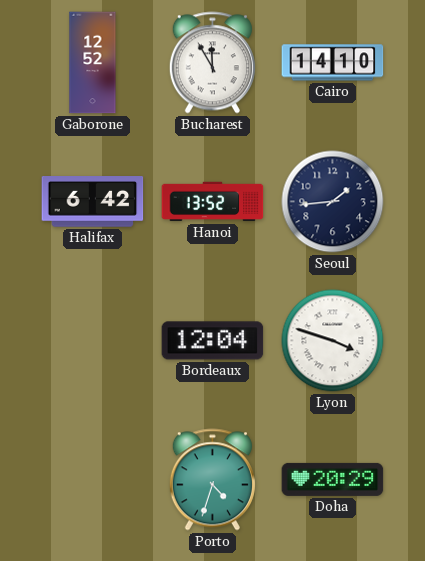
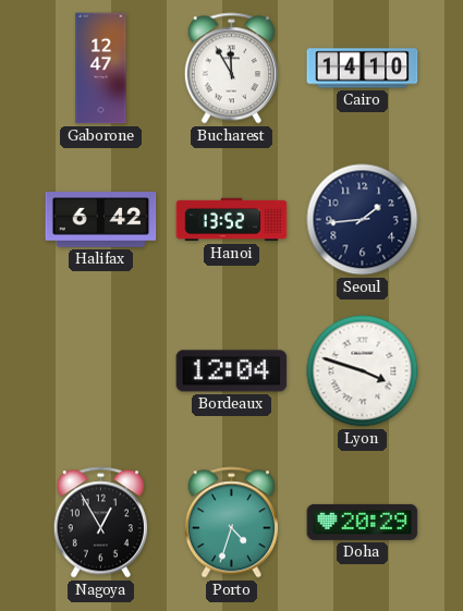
Gaborone: 12:52 -> 12:47 (101, 69)
Nagoya: none -> 12:55 (100, 523)
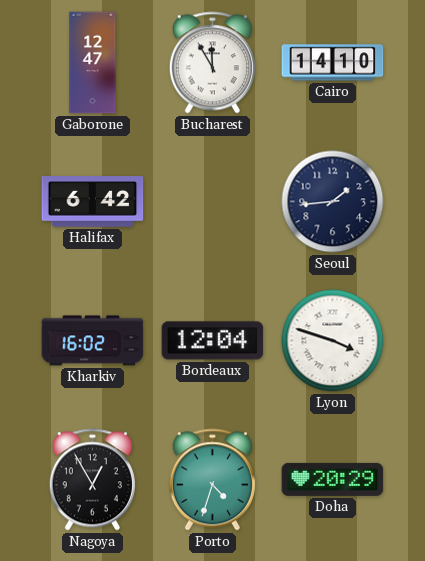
Hanoi: 13:52 -> none (232, 220)
Kharkiv: none -> 16:02 (93, 341)
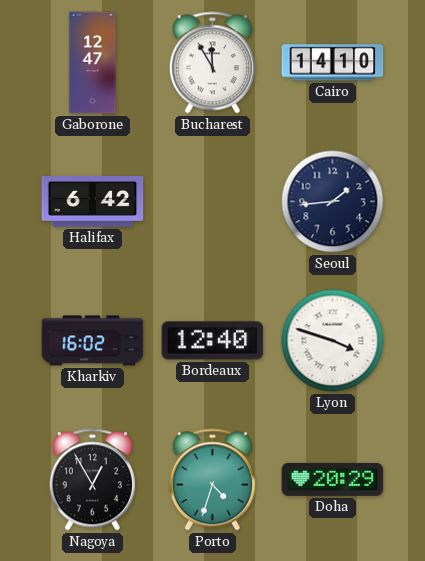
Bordeaux: 12:04 -> 12:40 (213, 341)
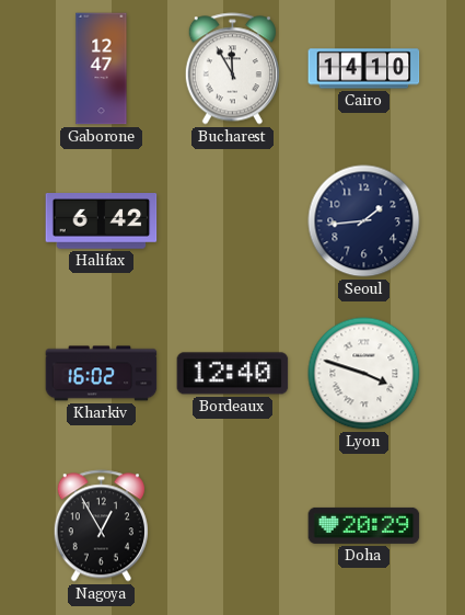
Porto: 4:33 -> none (212, 480)
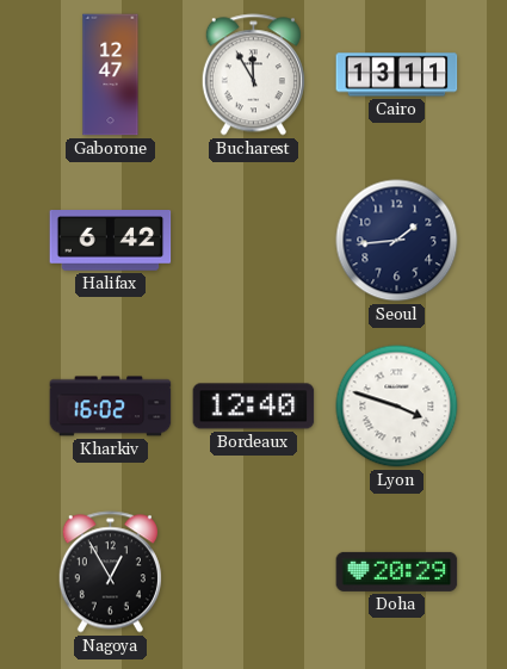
Cairo: 14:10 -> 13:11 (397, 75)
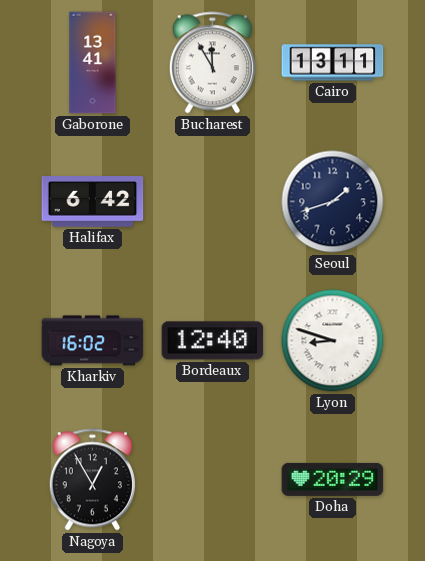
Gaborone: 12:47 -> 13:41 (93, 63)
Seoul: 1:44 -> 1:42 (333, 202)
Lyon: 3:48 -> 8:48 (333, 341)
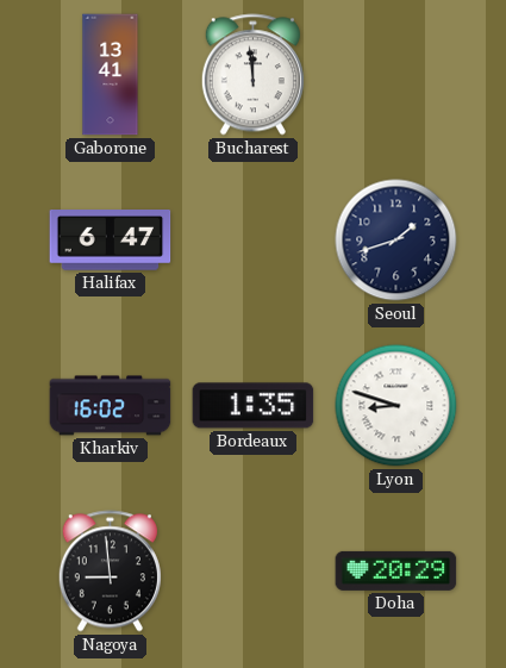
Bucharest: 11:55 -> 11:59 (252, 75)
Cairo: 13:11 -> none (333, 63)
Halifax: 6:42 -> 6:47 (111, 241)
Bordeaux: 12:40 -> 1:35 (254, 406)
Nagoya: 12:55 -> 8:59 (110, 572)
